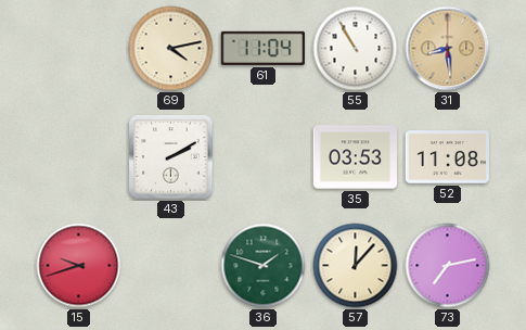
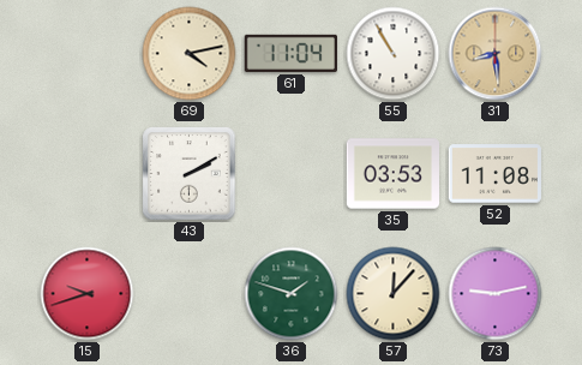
73: 7:13 -> 9:13 (496, 294)
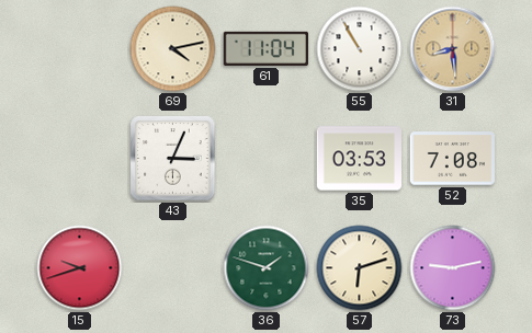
43: 2:10 -> 3:04 (173, 159)
52: 11:08 -> 7:08 (452, 159)
57: 12:07 -> 6:12 (360, 268)
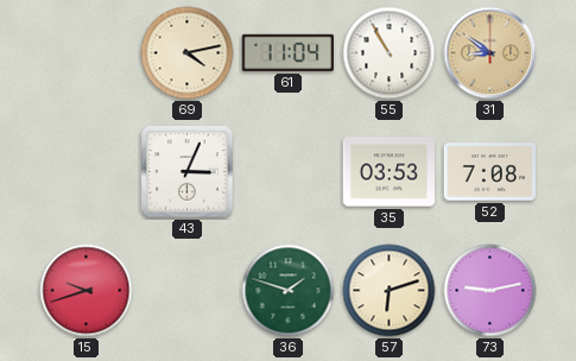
31: 8:29 -> 8:51 (490, 53)
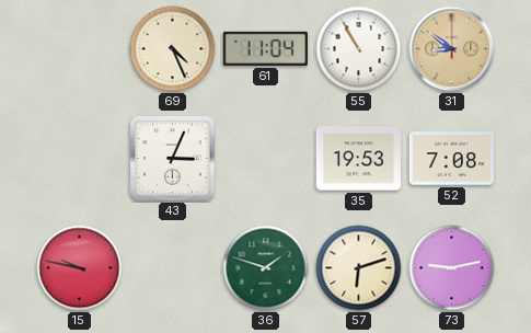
69: 4:13 -> 4:26 (173, 49)
35: 03:53 -> 19:53 (358, 159)
15: 9:42 -> 9:47 (80, 268)
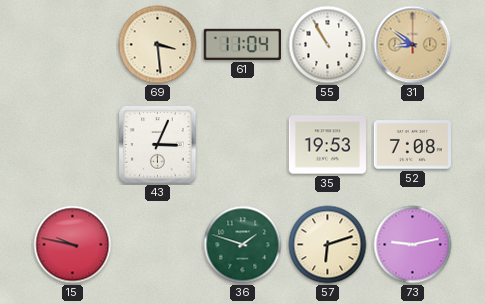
69: 4:26 -> 3:29 (158, 45)
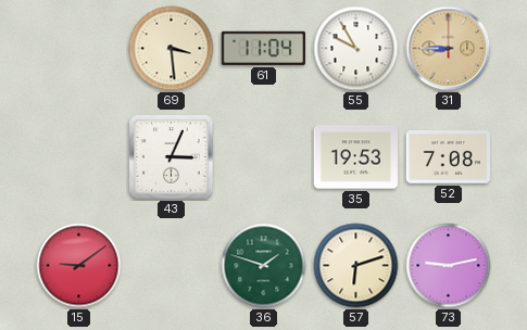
55: 10:55 -> 9:55 (356, 49)
31: 8:51 -> 8:45 (449, 49)
15: 9:47 -> 9:09 (79, 266)
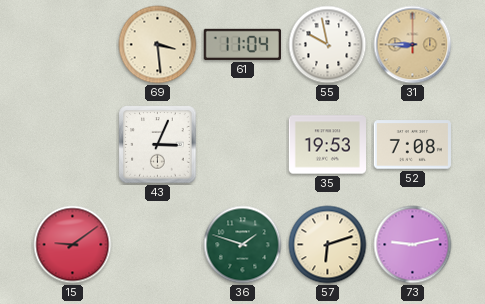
55: 9:55 -> 9:58 (328, 45)
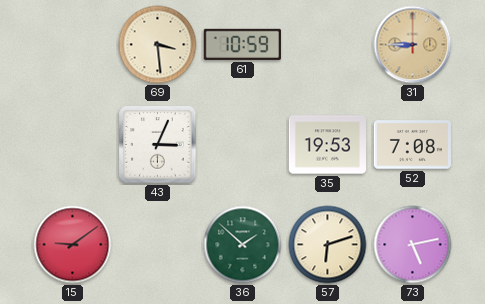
61: 11:04 -> 10:59 (242, 44)
55: 9:58 -> none (328, 45)
36: 1:48 -> 1:52 (243, 245)
73: 9:13 -> 5:13 (413, 245)
